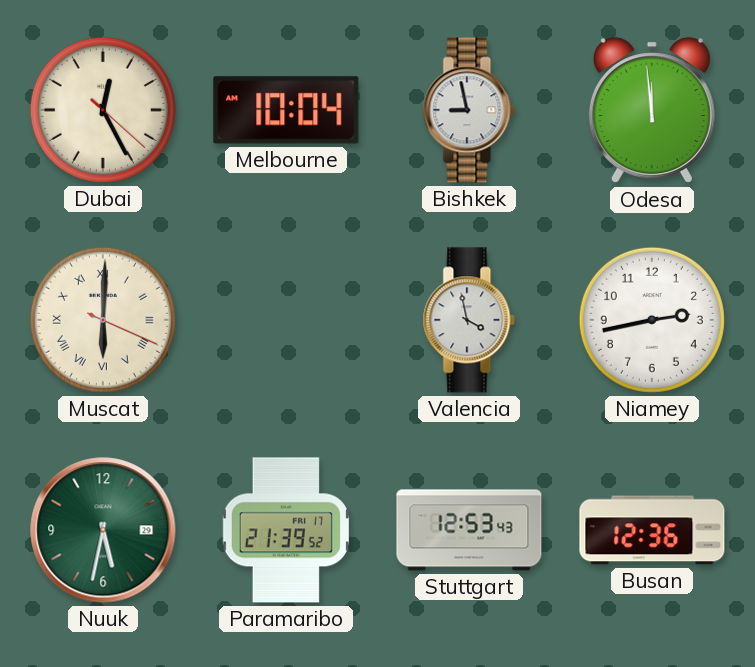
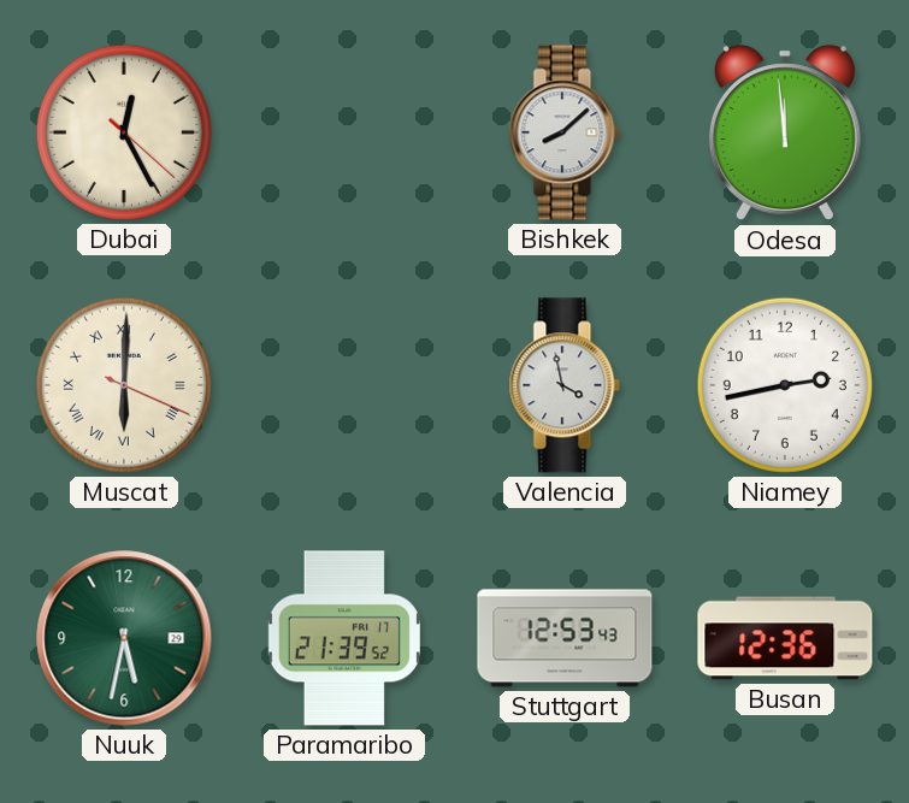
Melbourne: 10:04 -> none (286, 110)
Bishkek: 8:58 -> 8:08 (565, 132)
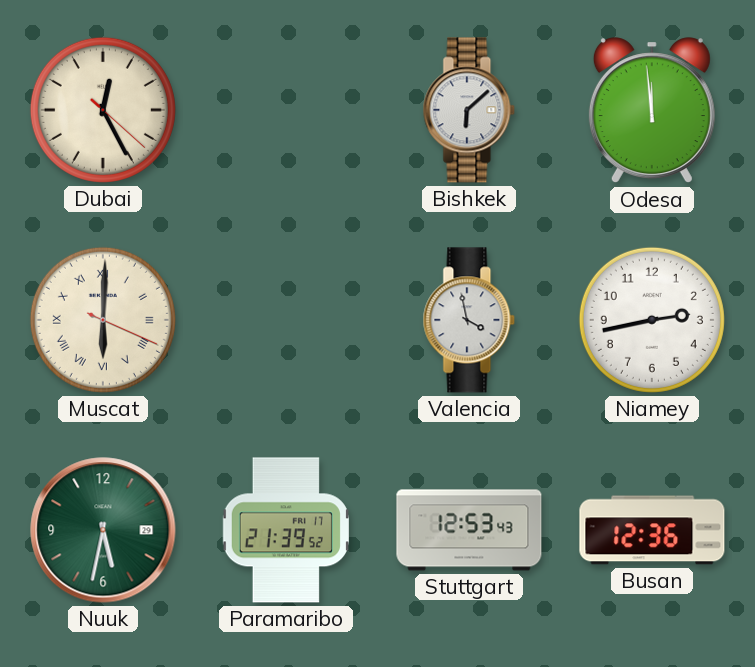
Bishkek: 8:08 -> 6:08 (469, 110)
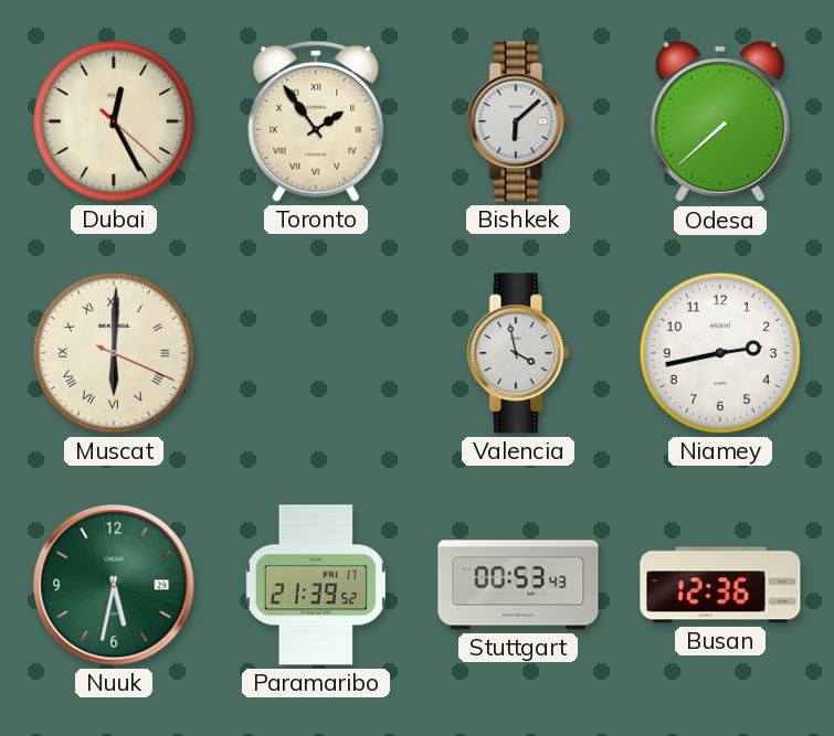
Toronto: none -> 1:54 (316, 121)
Odesa: 11:59 -> 7:38 (720, 122)
Stuttgart: 12:53 -> 00:53 (518, 585)
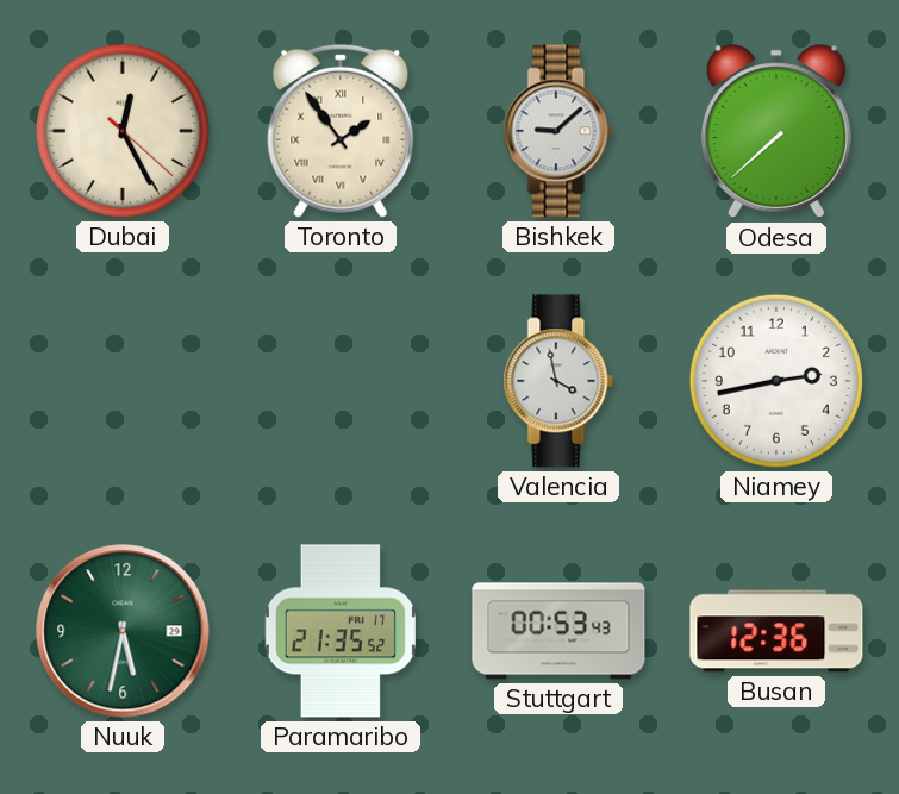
Bishkek: 6:08 -> 9:08 (558, 131)
Muscat: 6:00 -> none (114, 353)
Paramaribo: 21:39 -> 21:35 (341, 631)
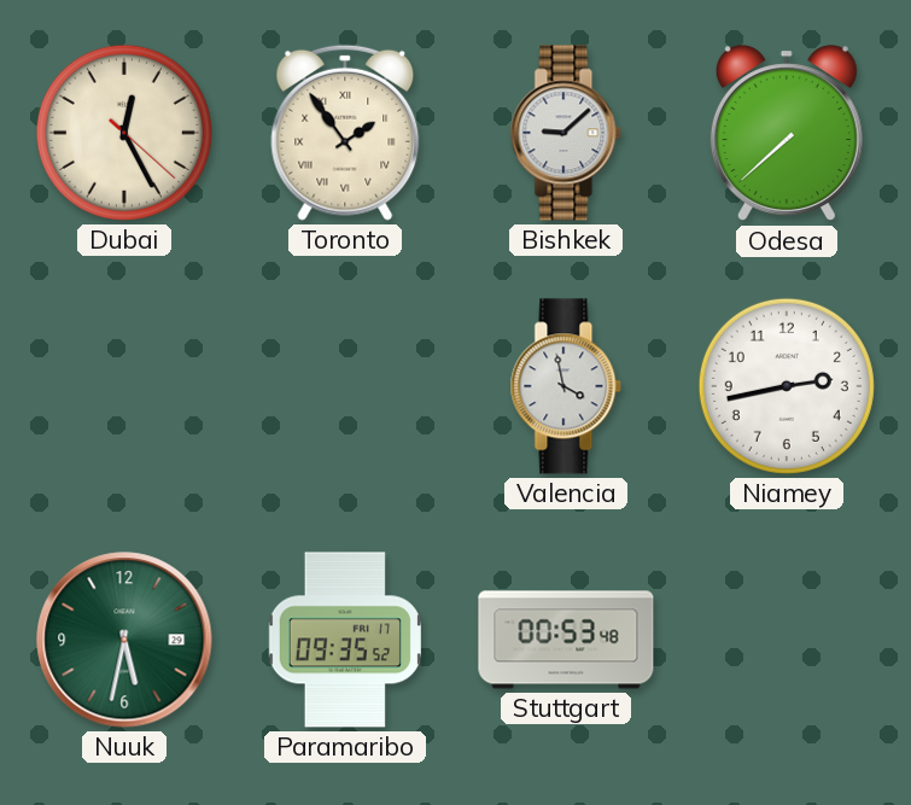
Paramaribo: 21:35 -> 09:35 (345, 640)
Stuttgart: 00:53:43 -> 00:53:48 (566, 640)
Busan: 12:36 -> none (776, 631)
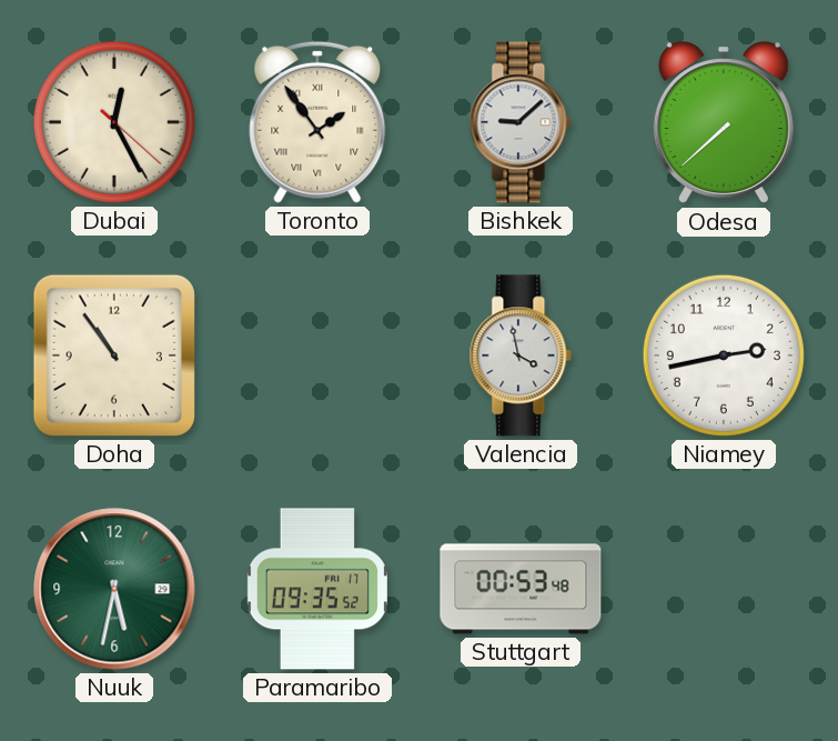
Doha: none -> 10:54 (114, 356)
